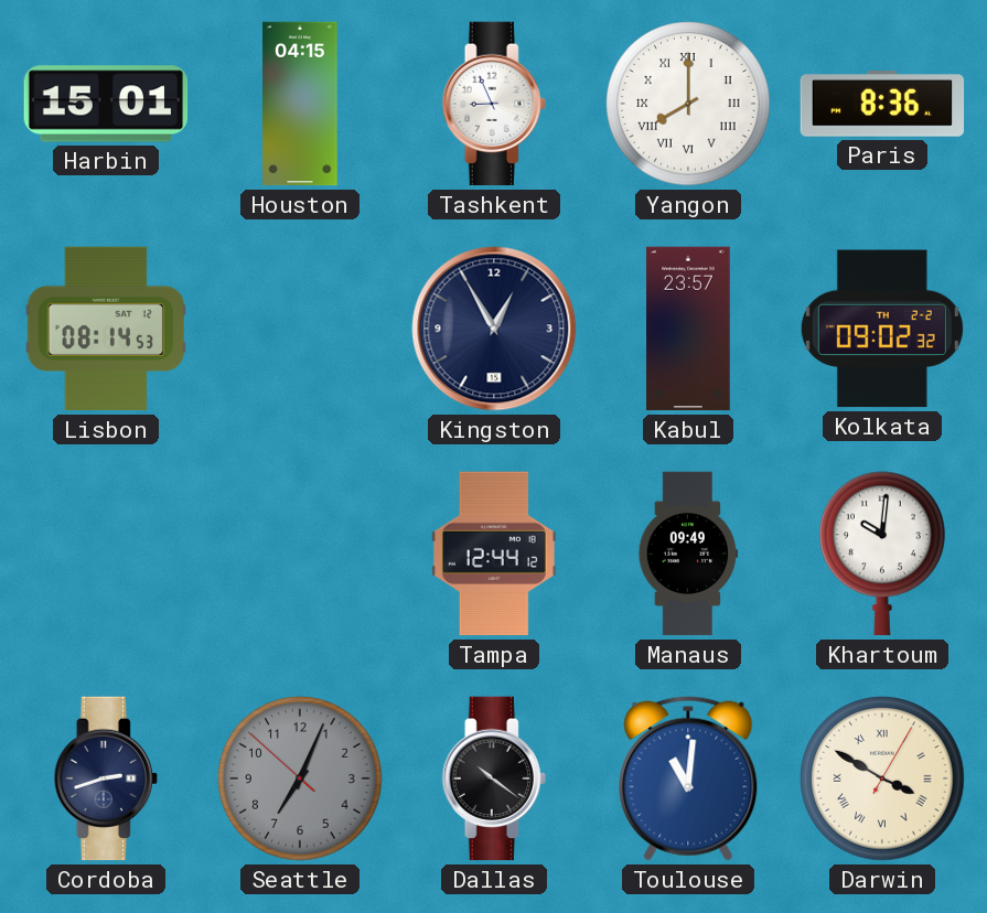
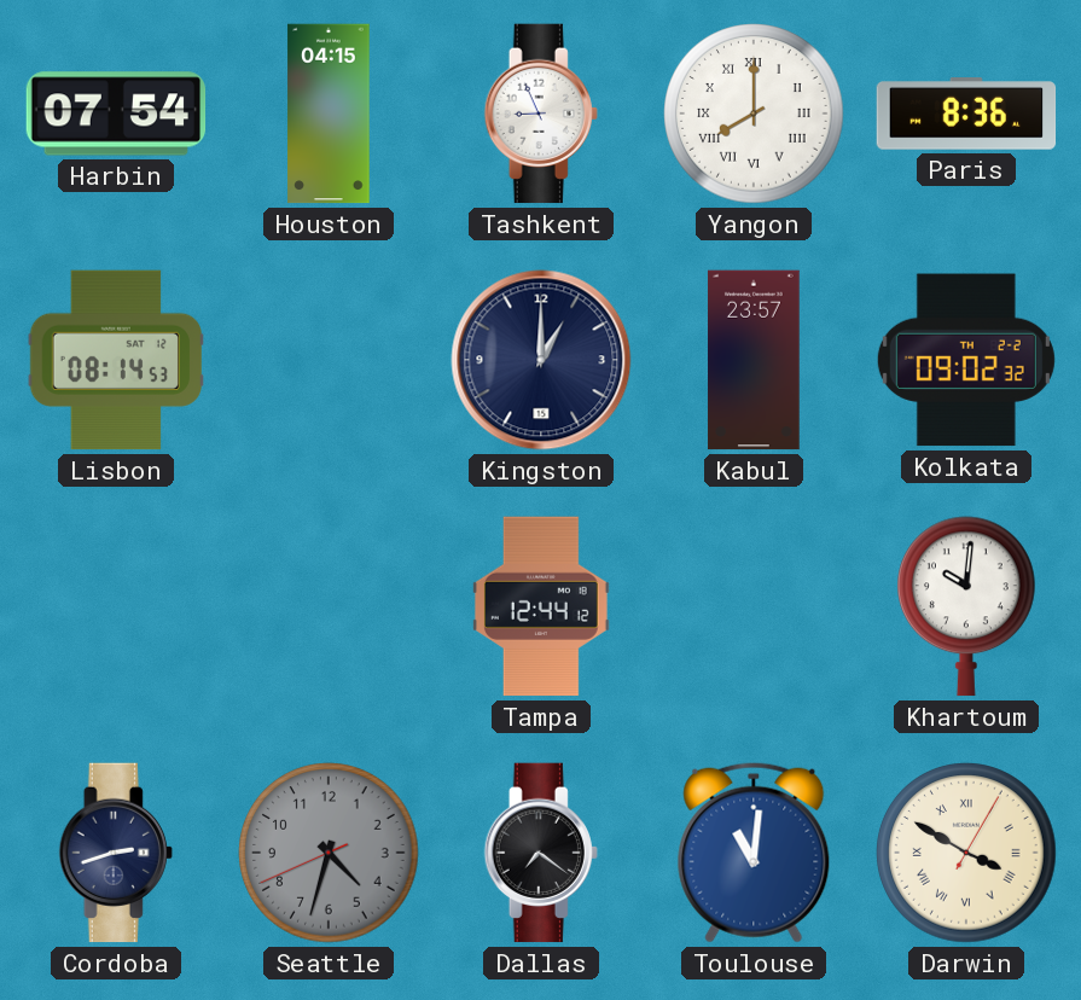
Harbin: 15:01 -> 07:54 (116, 114)
Kingston: 12:55 -> 1:00 (541, 360)
Manaus: 09:49 -> none (688, 554)
Seattle: 7:03 -> 4:32 (329, 853)
Dallas: 10:21 -> 7:21 (541, 853)
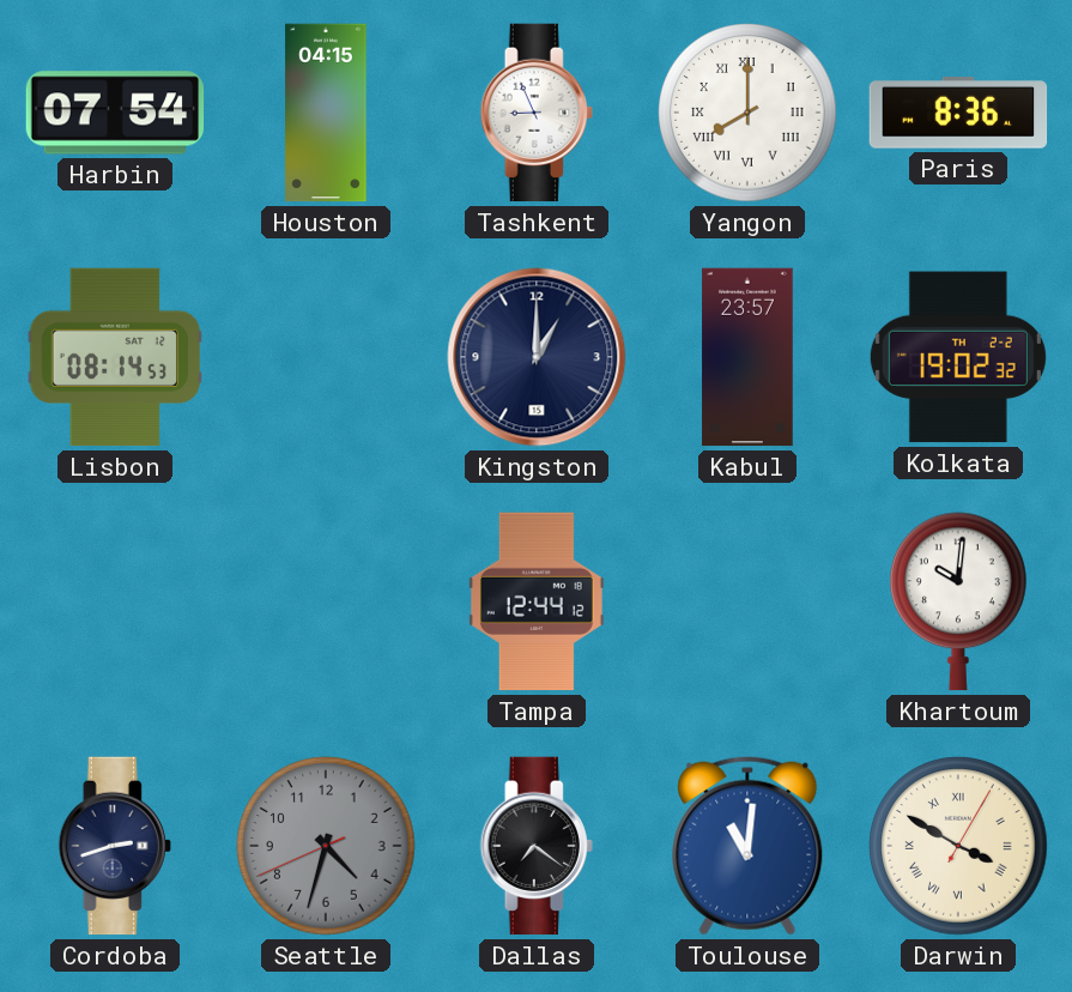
Kolkata: 09:02 -> 19:02 (958, 357)
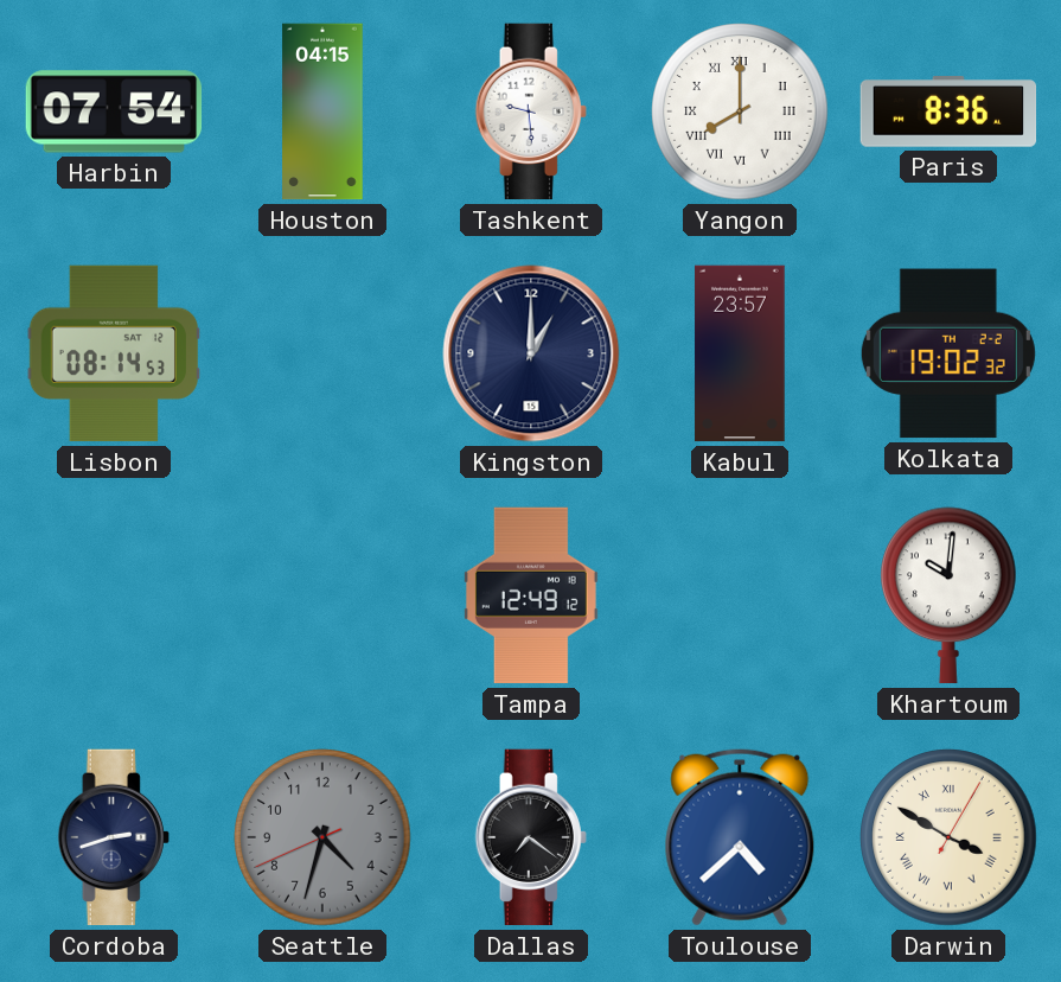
Tashkent: 8:56 -> 9:29 (531, 111)
Tampa: 12:44 -> 12:49 (531, 595)
Toulouse: 11:01 -> 4:38 (740, 837)
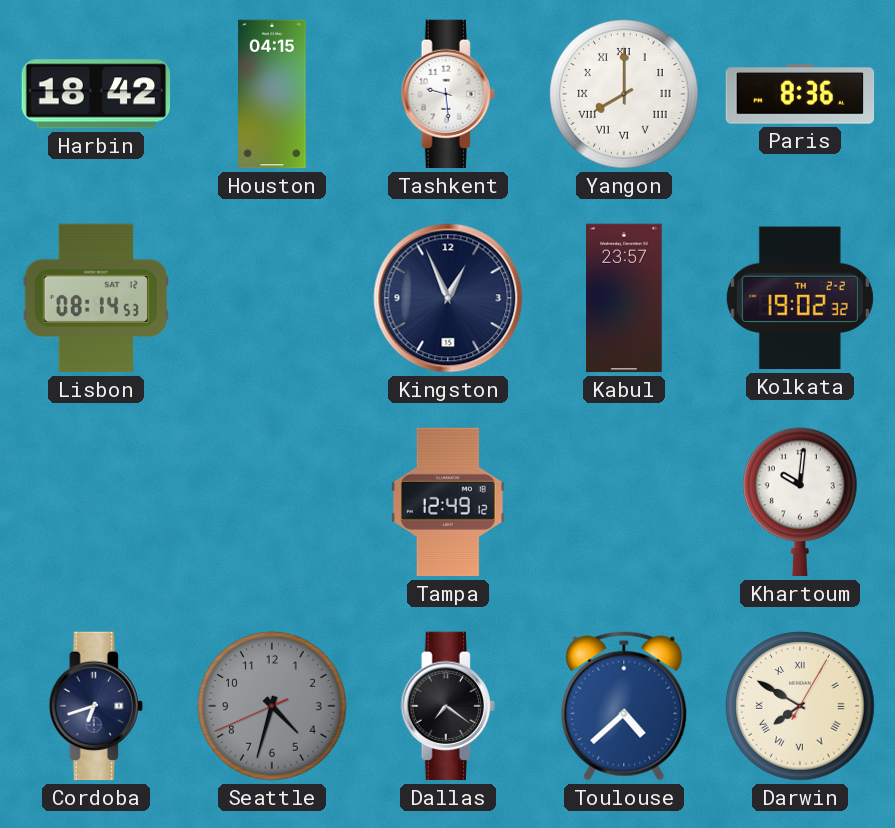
Harbin: 07:54 -> 18:42 (96, 94)
Kingston: 1:00 -> 12:56 (448, 298)
Cordoba: 2:42 -> 6:42 (96, 706)
Darwin: 3:50 -> 7:50 (800, 706)
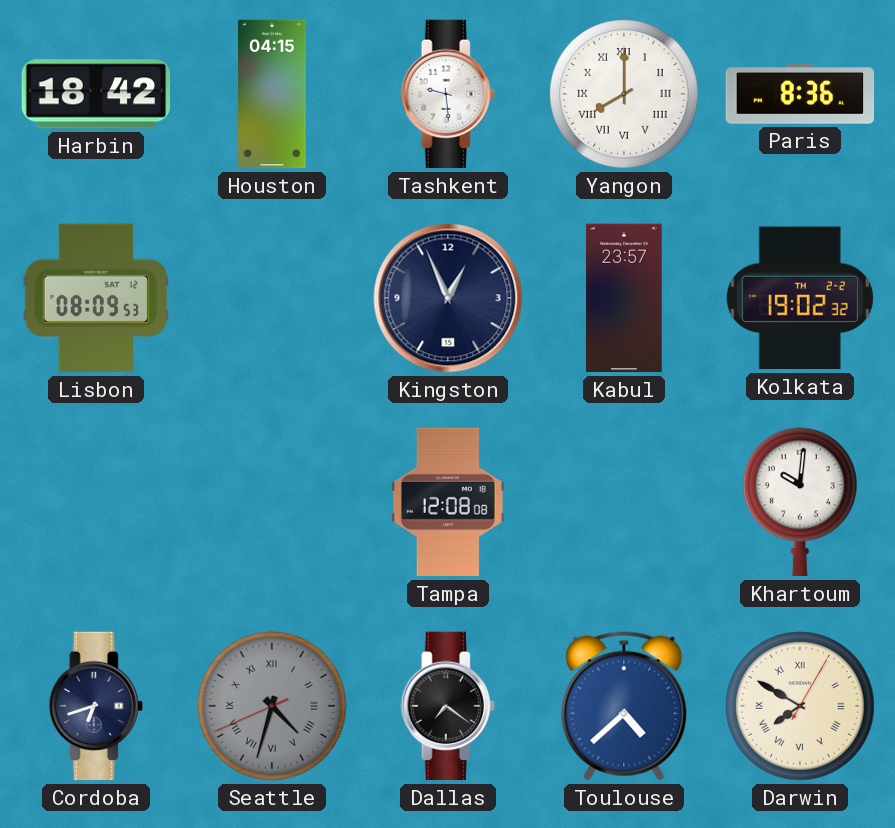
Lisbon: 08:14 -> 08:09 (95, 298)
Tampa: 12:49 -> 12:08 (448, 502)
Seattle numerals: Arabic -> Roman (272, 706)
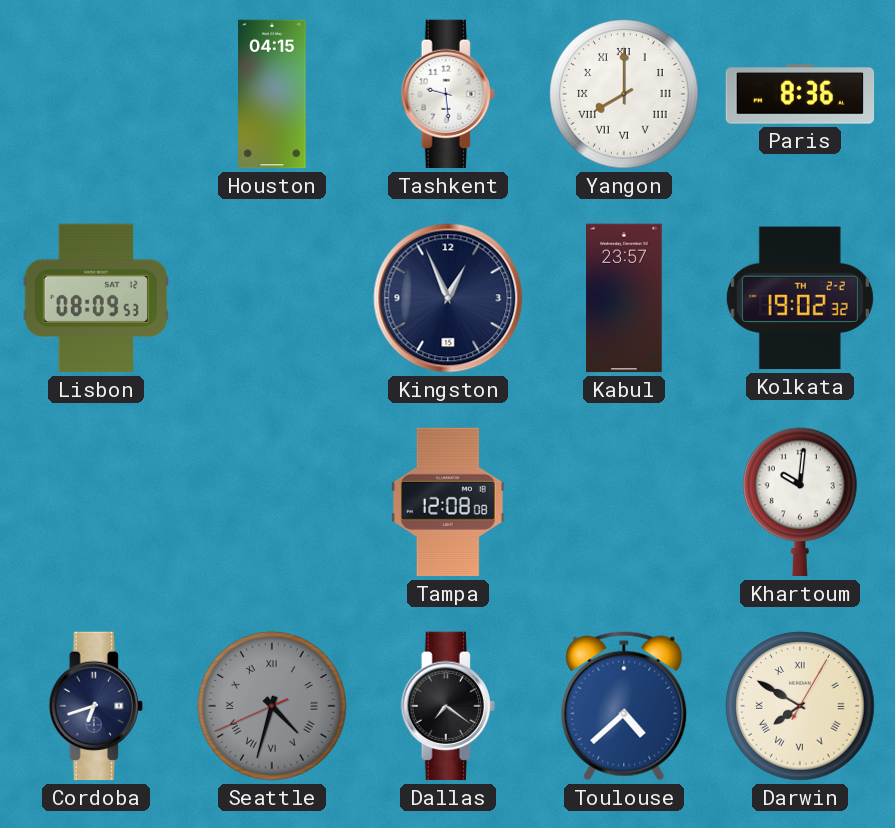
Harbin: 18:42 -> none (96, 94)
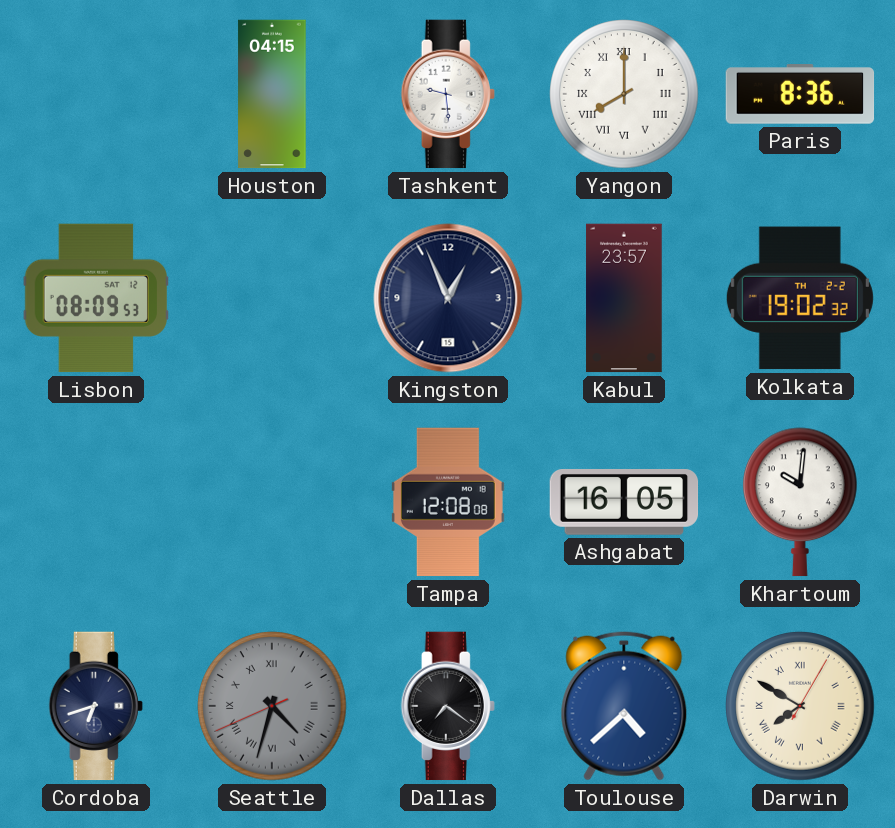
Ashgabat: none -> 16:05 (624, 503)
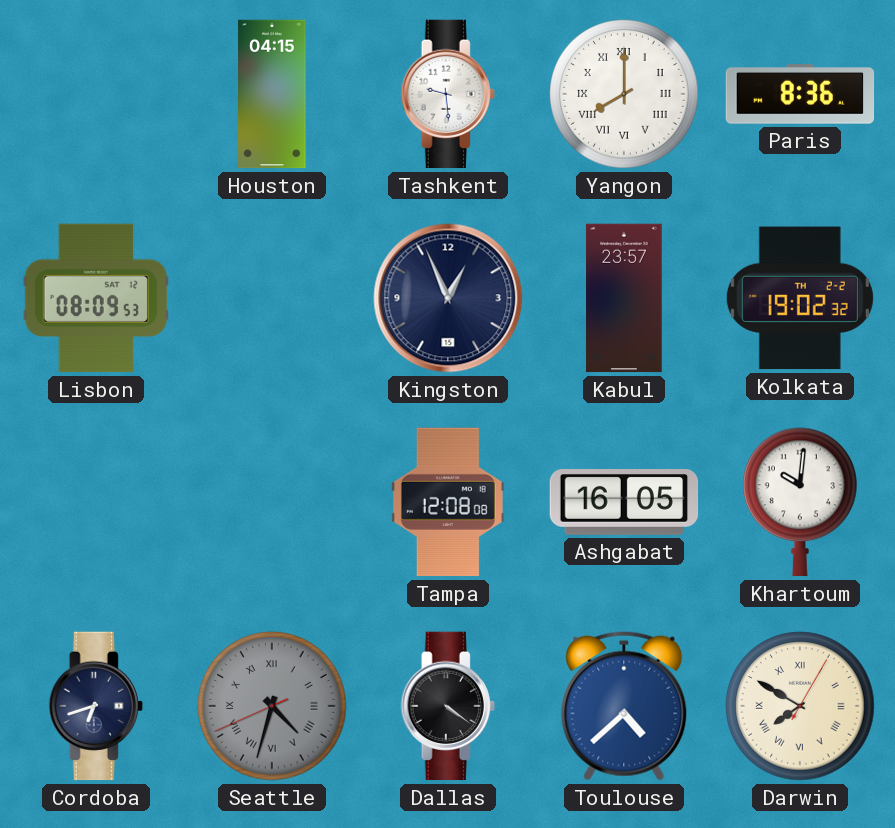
Dallas: 7:21 -> 4:21 (448, 706)
